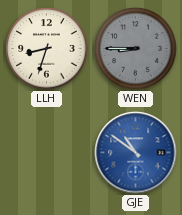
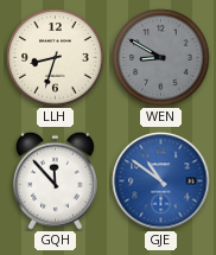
WEN: 8:45 -> 8:50 (161, 58)
GQH: none -> 11:53 (56, 180)
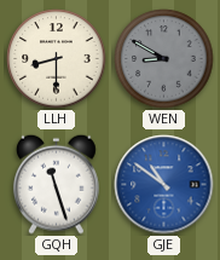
LLH: 8:33 -> 8:30 (57, 59)
GQH: 11:53 -> 11:27 (57, 184)
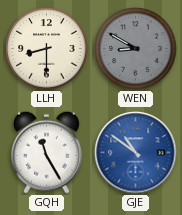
GQH: 11:27 -> 11:25 (47, 152)
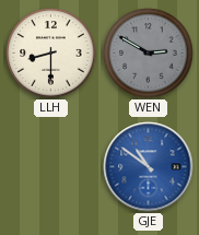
WEN: 8:50 -> 2:50 (149, 54)
GQH: 11:25 -> none (47, 152)
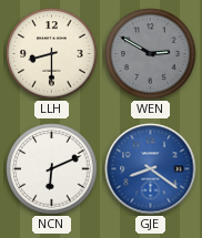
NCN: none -> 6:11 (52, 169)
GJE: 10:51 -> 8:21 (151, 169)
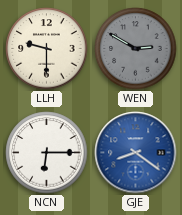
LLH: 8:30 -> 9:30 (47, 49)
NCN: 6:11 -> 6:15 (47, 153)
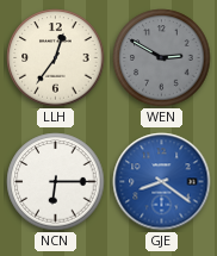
LLH: 9:30 -> 12:36 (56, 58)
